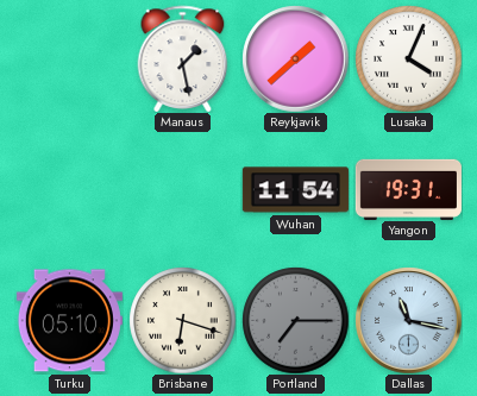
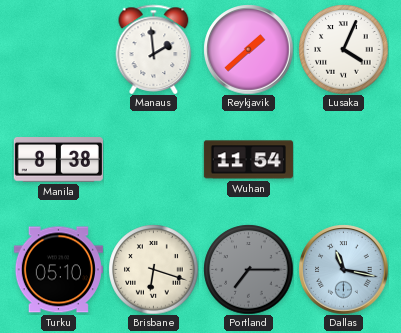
Manaus: 1:28 -> 1:59 (154, 49)
Manila: none -> 8:38 (58, 160)
Yangon: 19:31 -> none (408, 189)
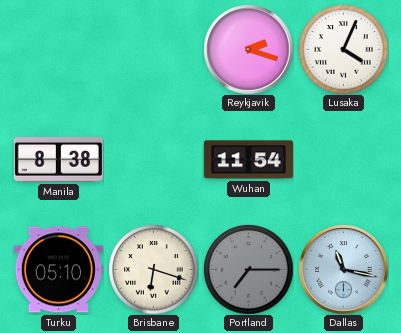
Manaus: 1:59 -> none (154, 49)
Reykjavik: 1:38 -> 2:18 (248, 49)
